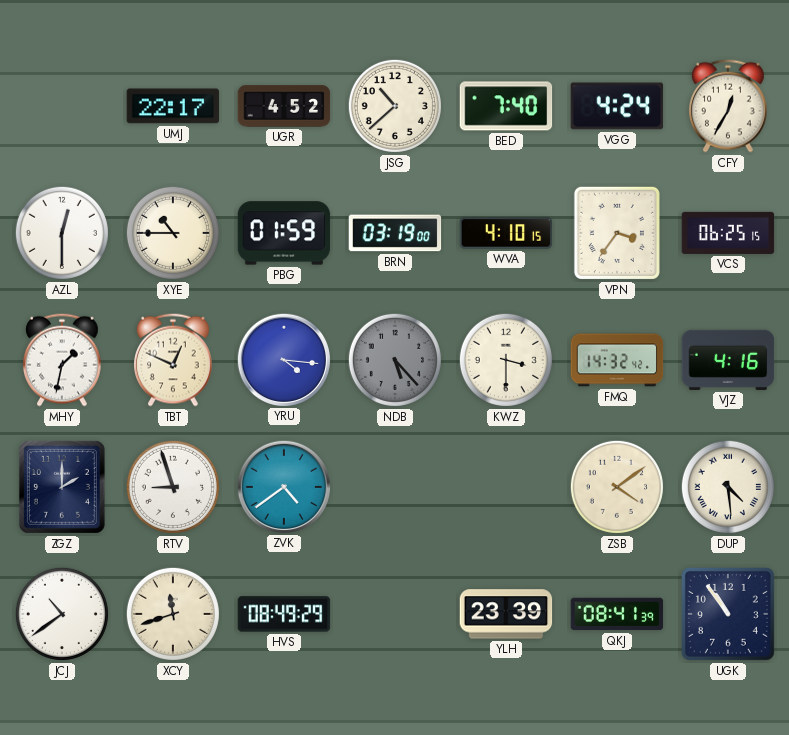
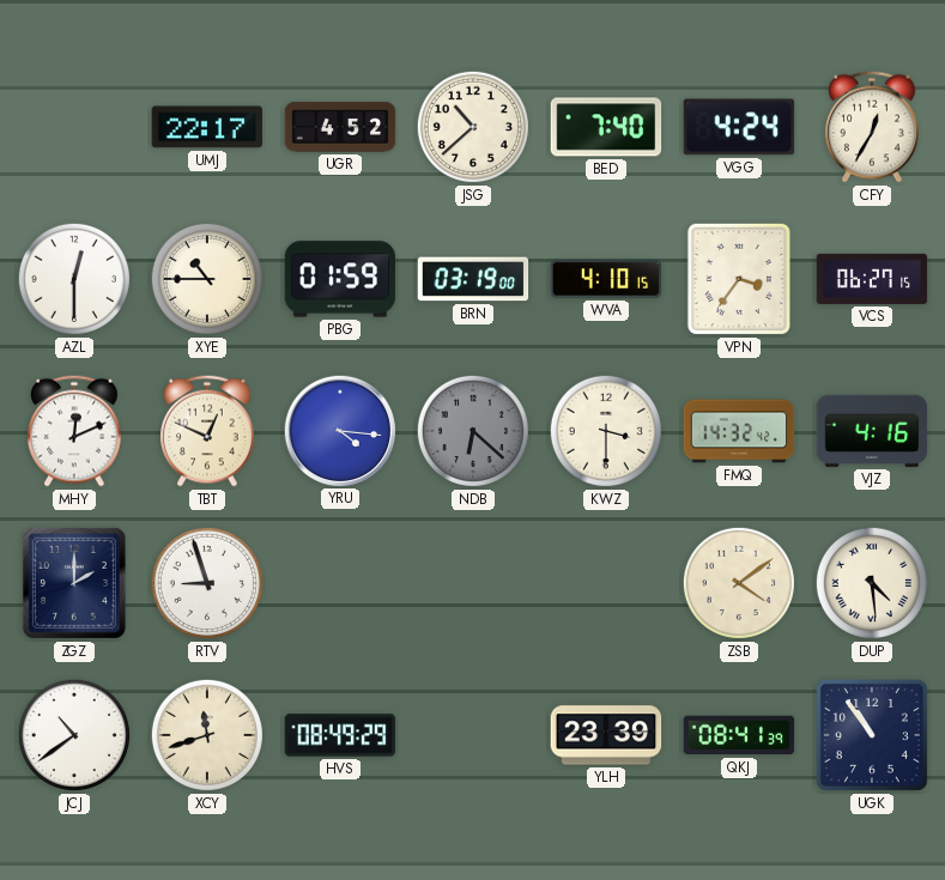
VCS: 06:25 -> 06:27 (872, 279)
MHY: 1:32 -> 12:11 (75, 431)
NDB: 5:23 -> 6:22 (473, 431)
ZVK: 4:39 -> none (283, 486)
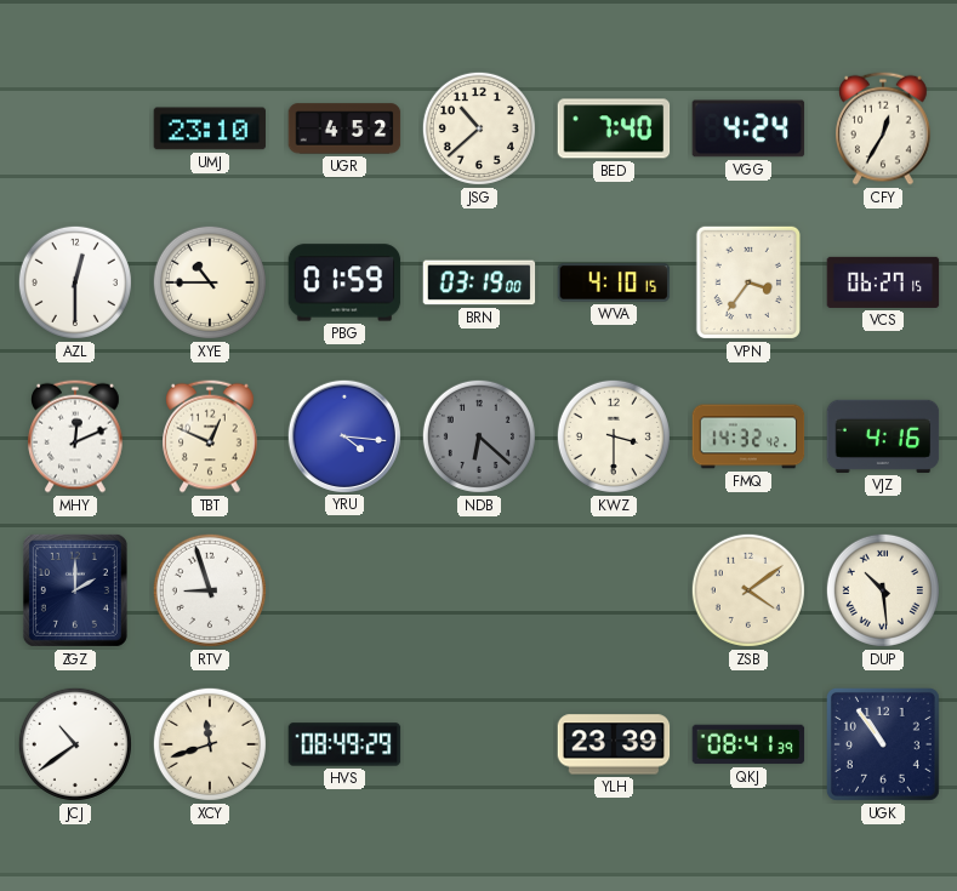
UMJ: 22:17 -> 23:10 (210, 128)
DUP: 4:29 -> 10:29 (883, 590)
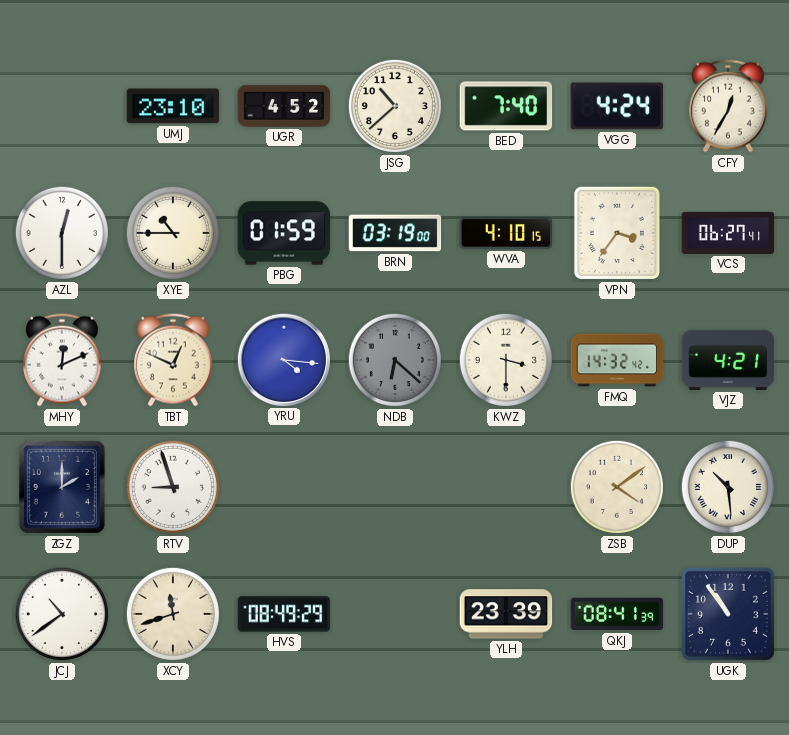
VCS: 06:27:15 -> 06:27:41 (728, 233)
VJZ: 4:16 -> 4:21 (728, 360)
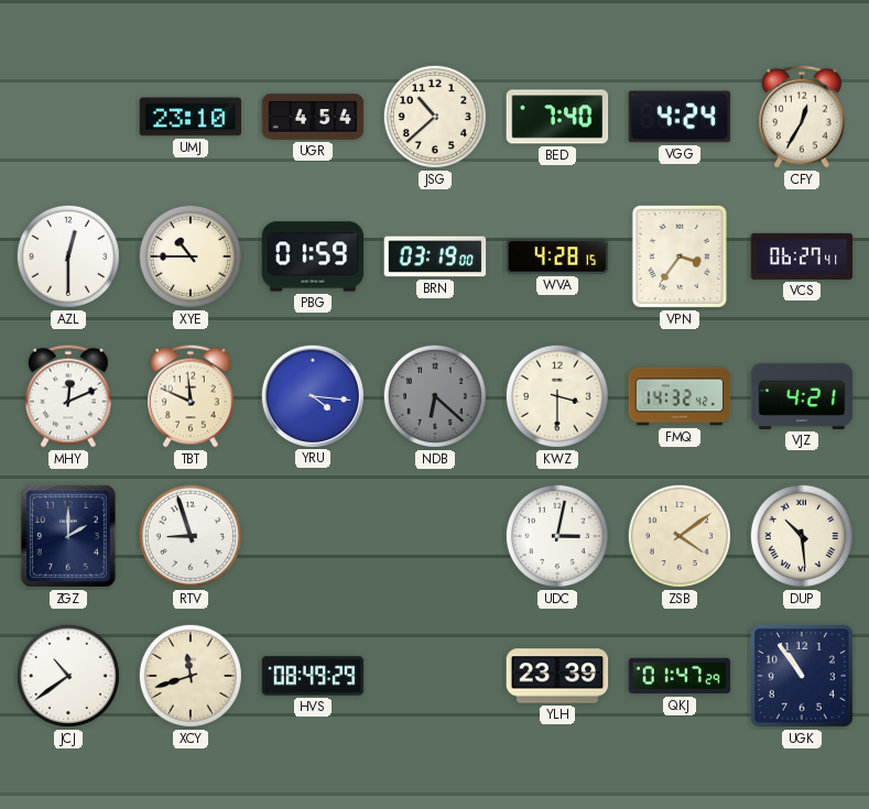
UGR: 4:52 -> 4:54 (313, 117)
WVA: 4:10 -> 4:28 (557, 256)
TBT: 12:49 -> 11:49 (192, 396)
UDC: none -> 3:02 (557, 536)
QKJ: 08:41 -> 01:47 (680, 676)
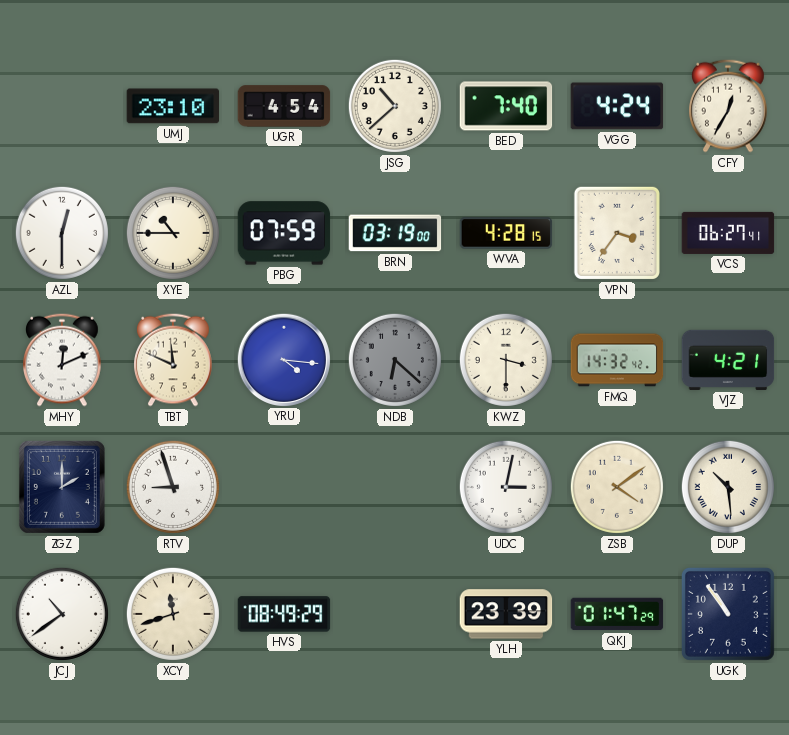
PBG: 01:59 -> 07:59 (284, 233)
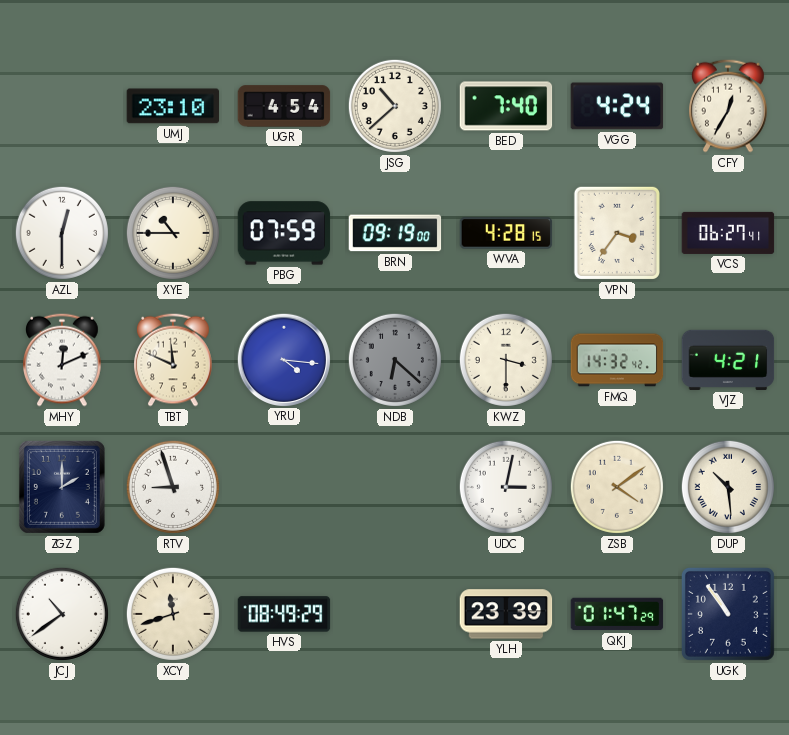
BRN: 03:19 -> 09:19 (395, 233)
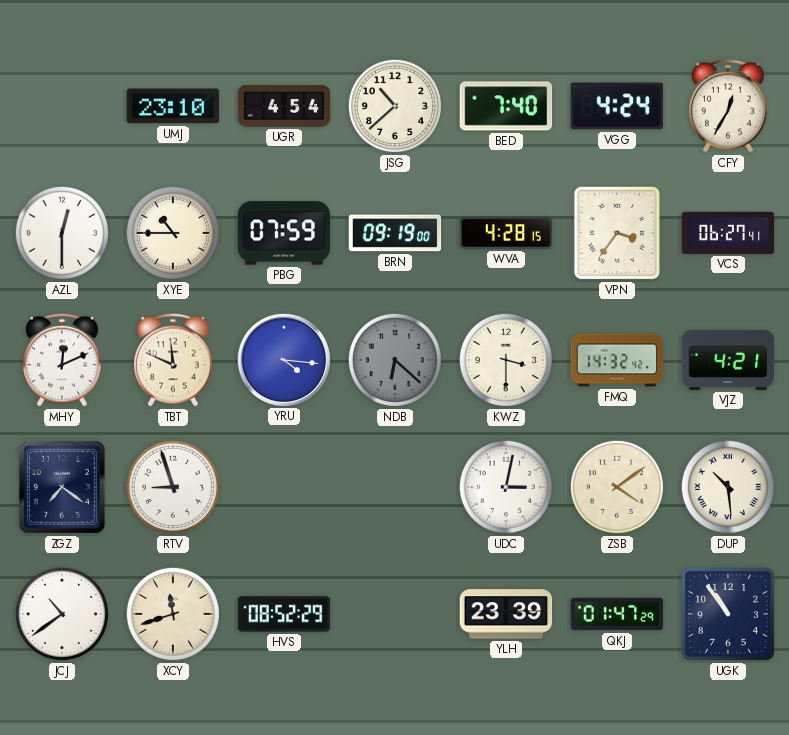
ZGZ: 2:00 -> 7:21 (62, 487)
HVS: 08:49 -> 08:52 (284, 614)
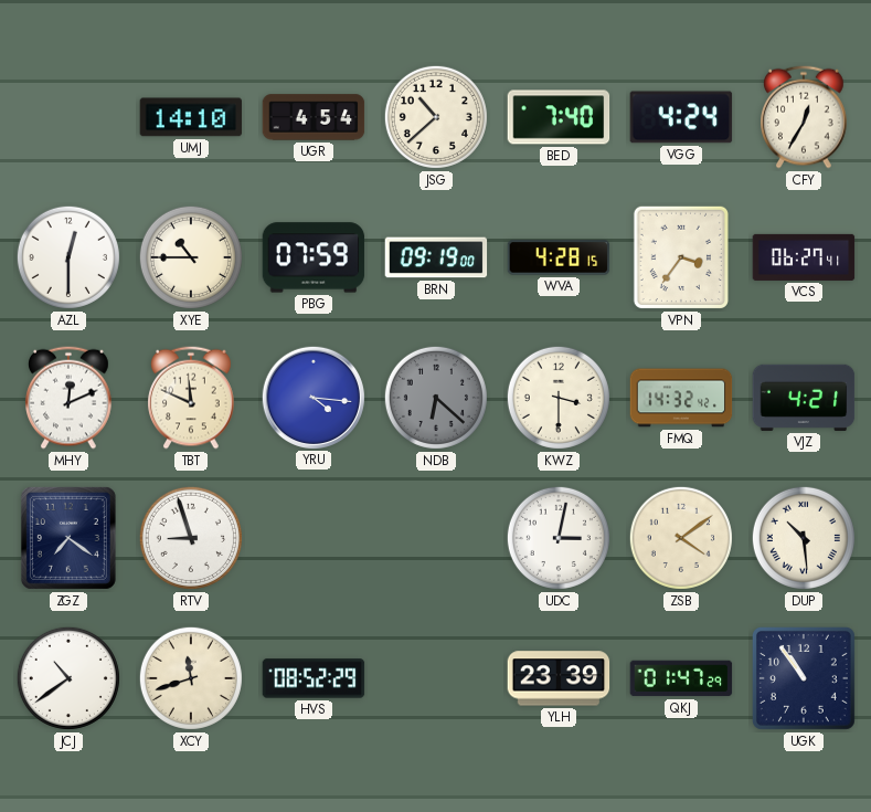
UMJ: 23:10 -> 14:10 (191, 117)
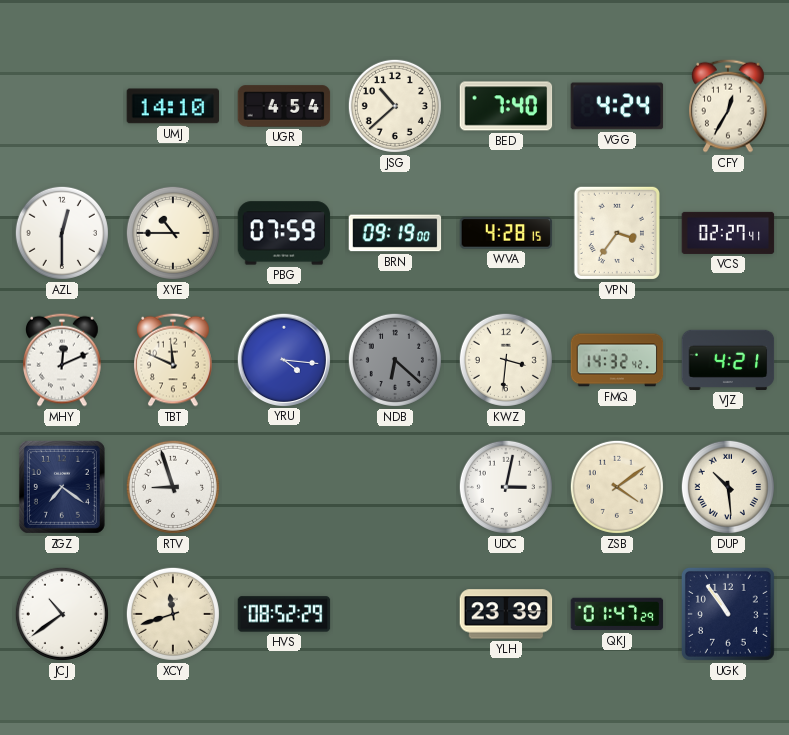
VCS: 06:27 -> 02:27 (728, 233)
KWZ: 3:30 -> 3:31 (506, 360)
